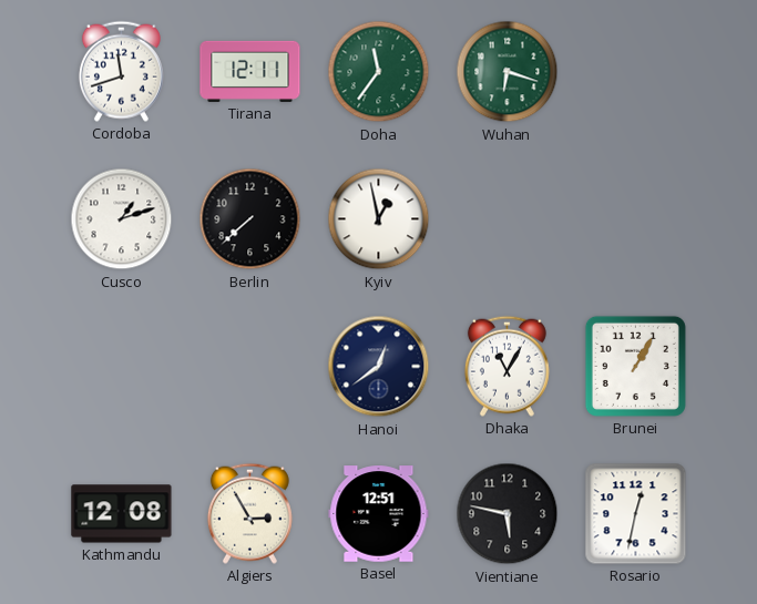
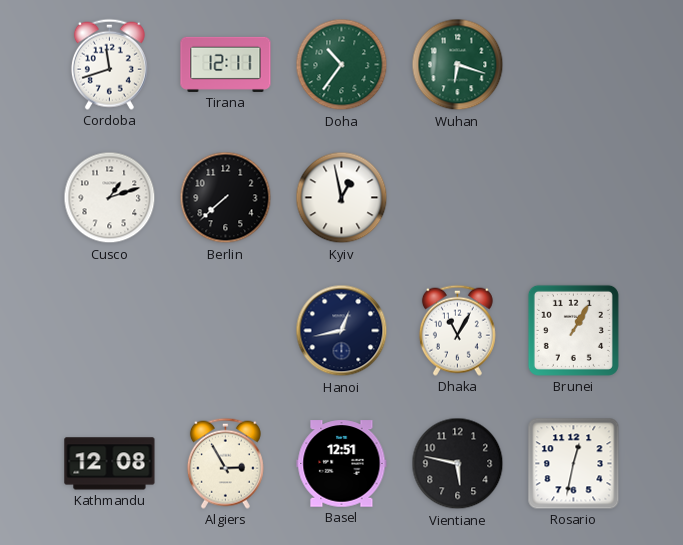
Doha: 11:36 -> 10:36 (342, 65)
Hanoi: 12:39 -> 12:43 (342, 331)
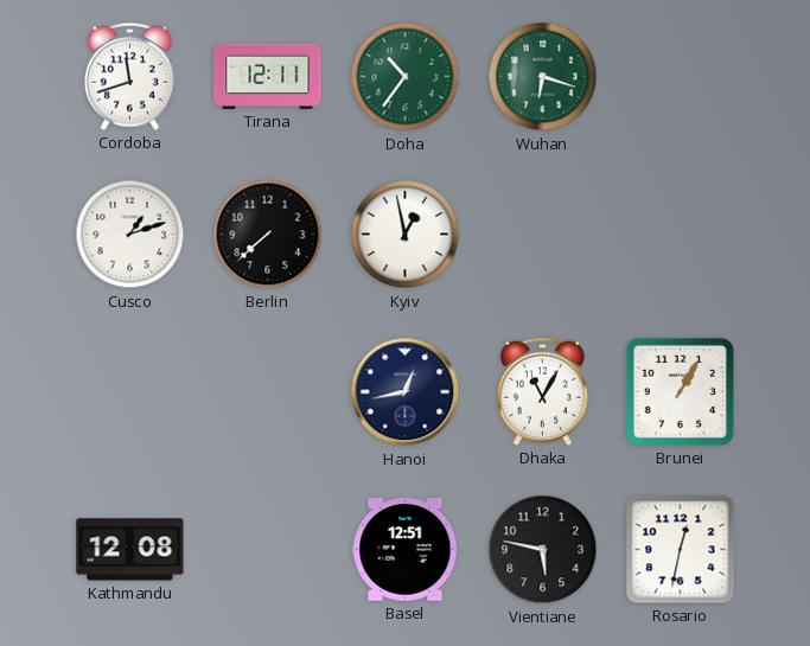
Algiers: 2:55 -> none (225, 463)
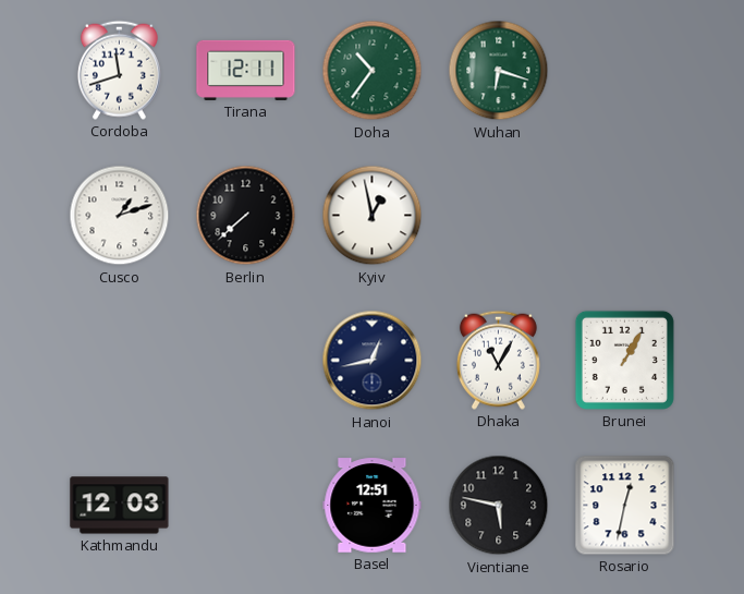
Kathmandu: 12:08 -> 12:03 (120, 506)
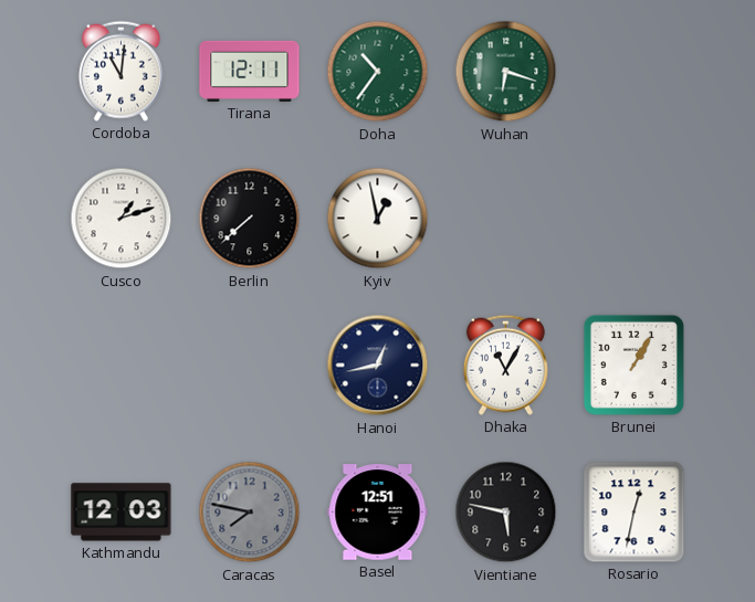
Cordoba: 11:42 -> 11:01 (120, 71)
Caracas: none -> 7:47 (250, 513)
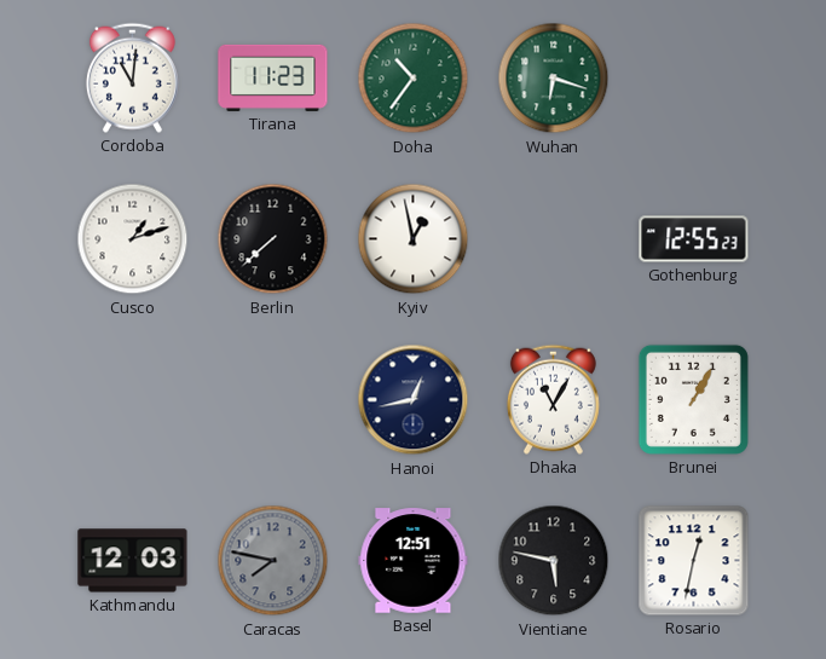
Tirana: 12:11 -> 11:23 (273, 77)
Gothenburg: none -> 12:55 (694, 239)
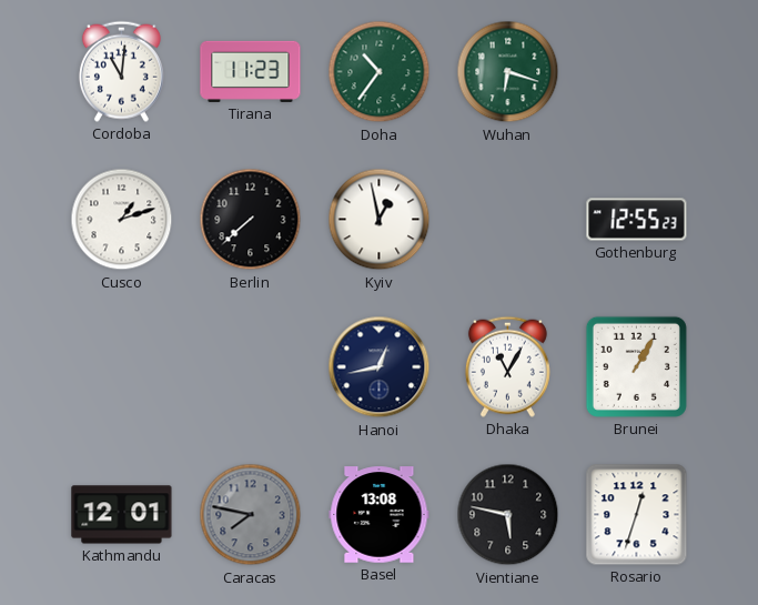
Kathmandu: 12:03 -> 12:01 (122, 515)
Basel: 12:51 -> 13:08 (380, 515)
Rosario: 12:32 -> 12:33 (637, 515)
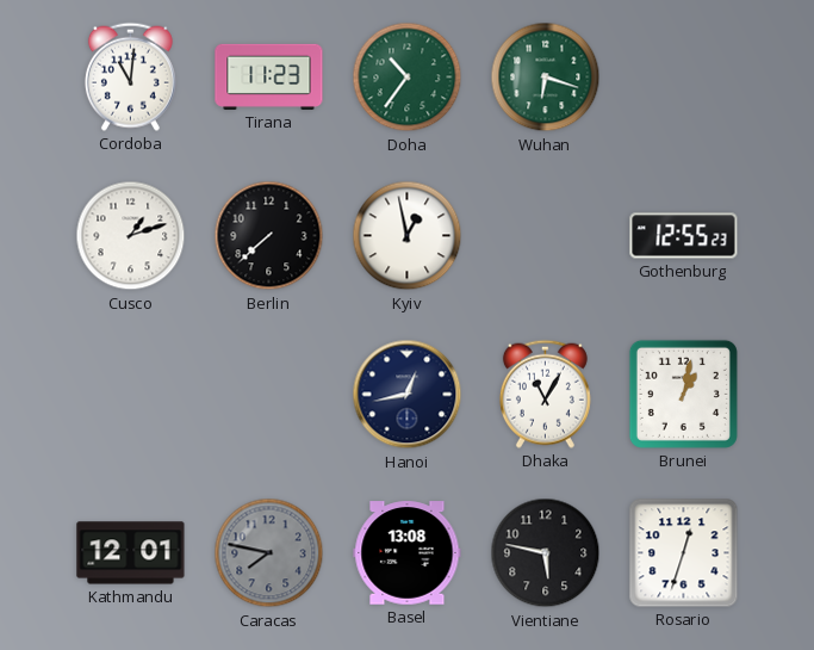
Brunei: 1:05 -> 1:02 (683, 394)
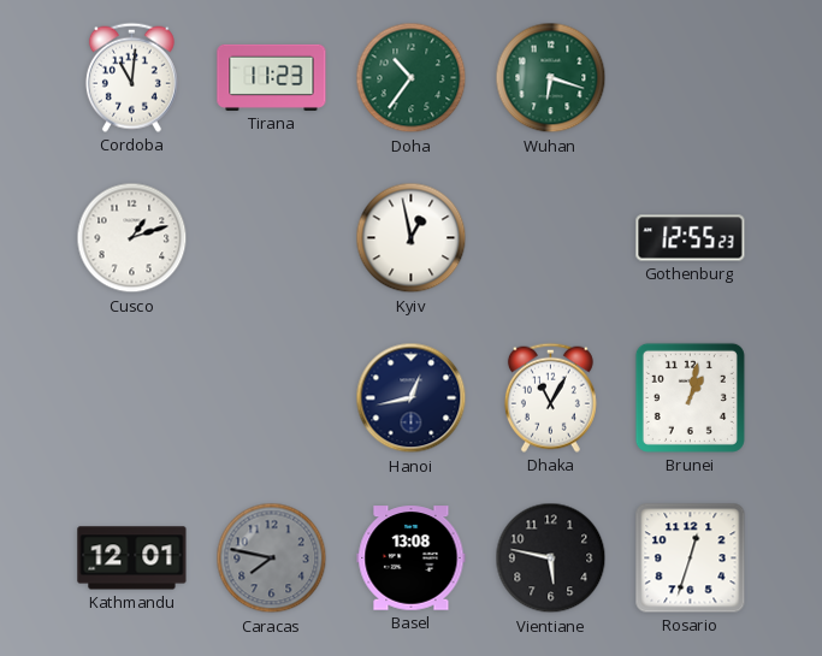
Berlin: 7:38 -> none (269, 236)
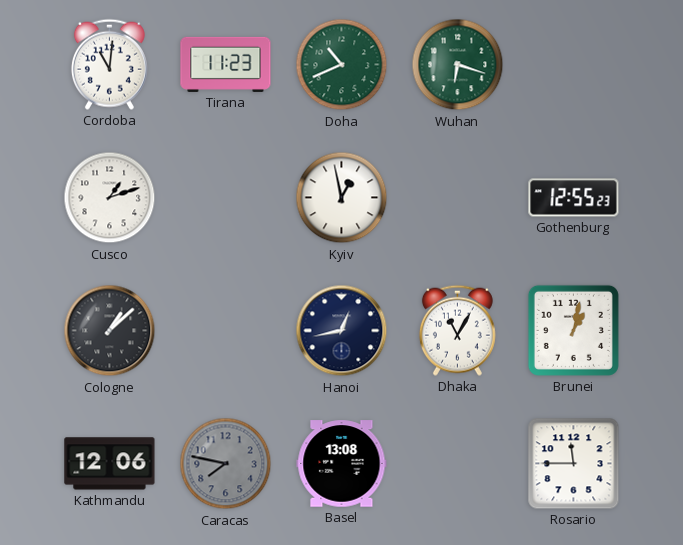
Doha: 10:36 -> 10:41 (342, 65)
Cologne: none -> 1:08 (110, 331)
Kathmandu: 12:01 -> 12:06 (110, 464)
Vientiane: 5:47 -> none (551, 559)
Rosario: 12:33 -> 11:45 (574, 464)
